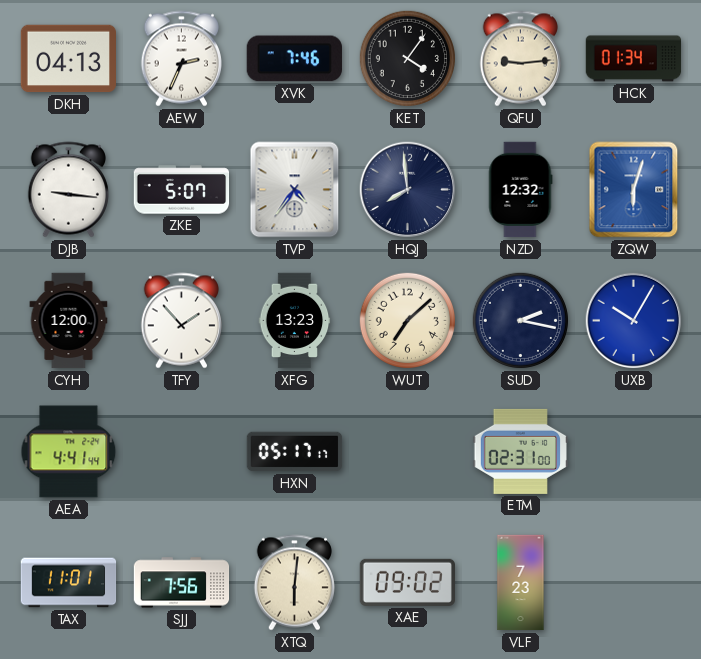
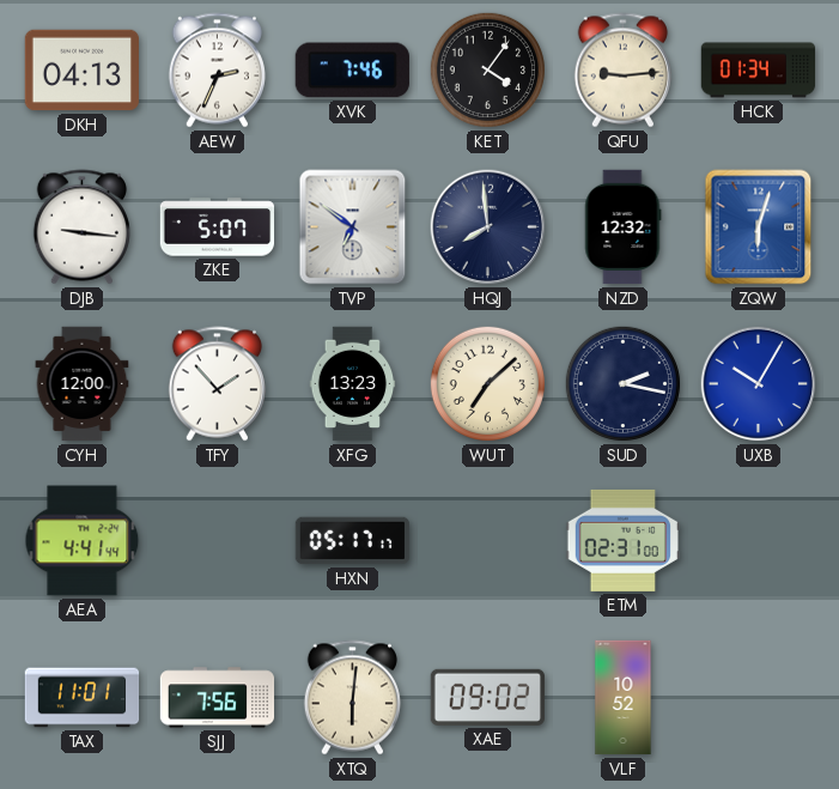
TVP: 4:36 -> 6:51 (353, 227)
VLF: 7:23 -> 10:52 (624, 698)
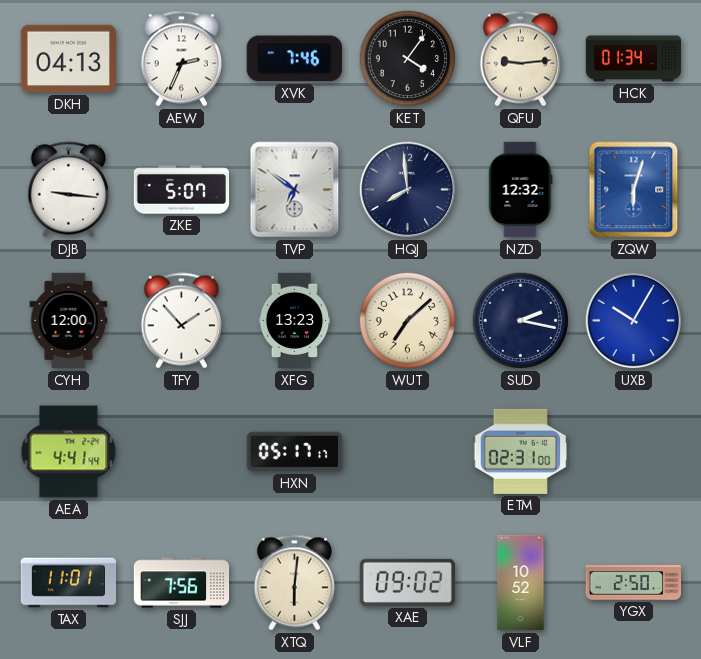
YGX: none -> 2:50 (634, 583)
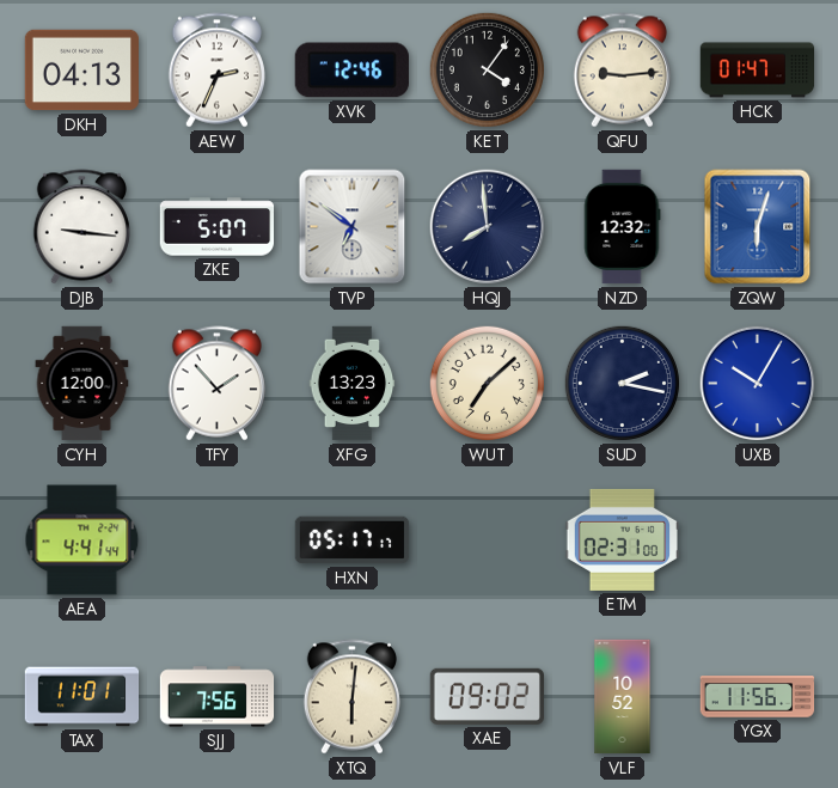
XVK: 7:46 -> 12:46 (351, 71)
HCK: 01:34 -> 01:47 (758, 71)
YGX: 2:50 -> 11:56 (758, 697)
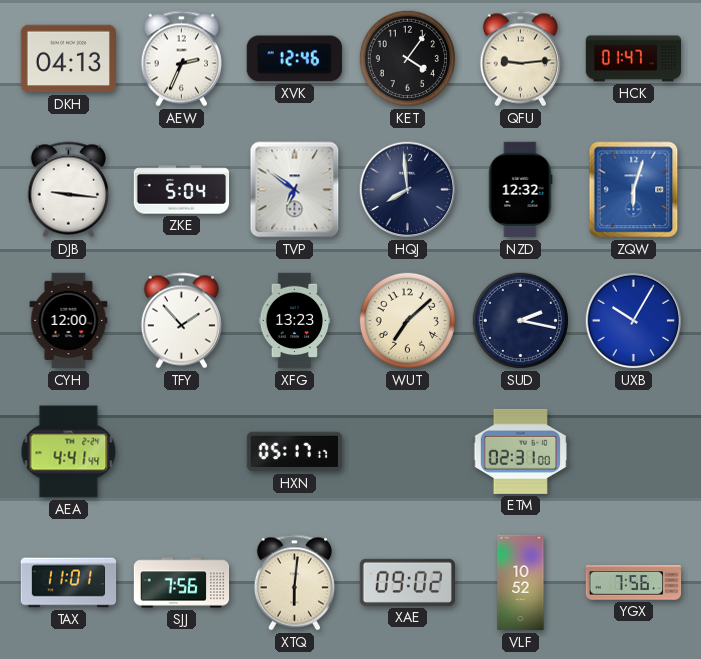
ZKE: 5:07 -> 5:04 (182, 190)
YGX: 11:56 -> 7:56 (634, 583)
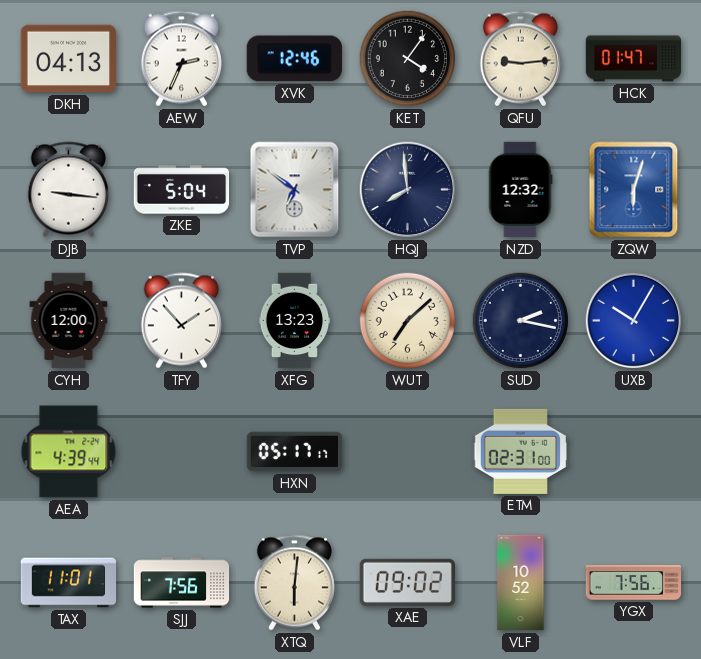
AEA: 4:41 -> 4:39 (69, 452)
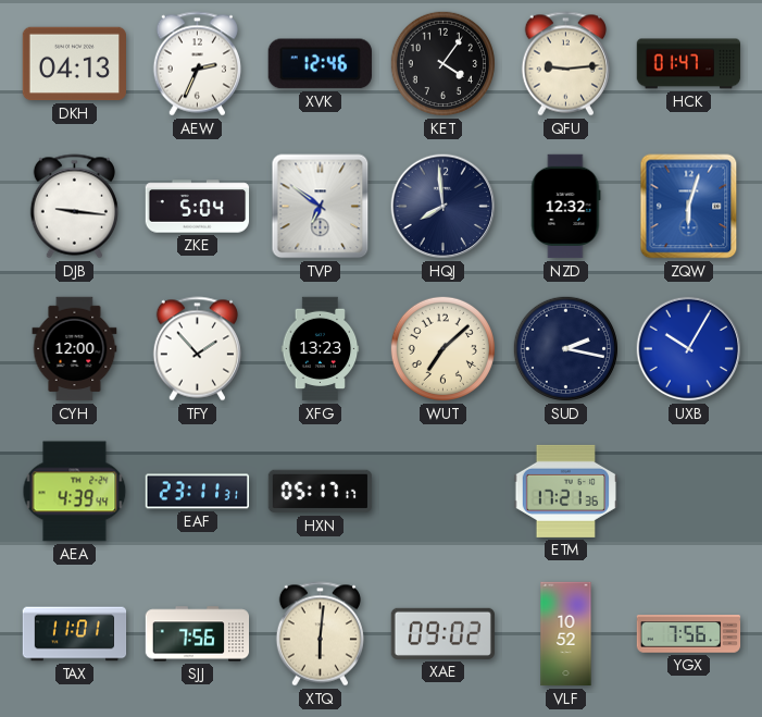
EAF: none -> 23:11 (198, 492)
ETM: 02:31 -> 17:21 (566, 491)
